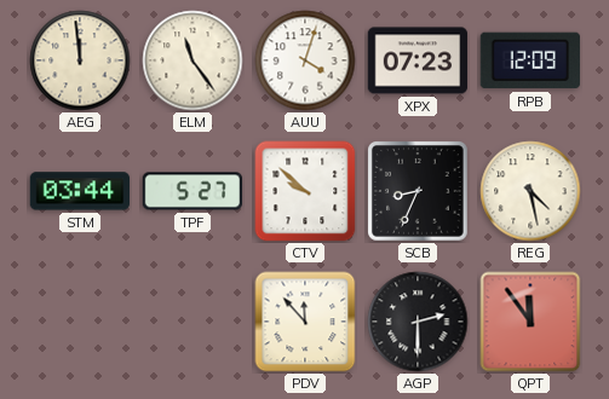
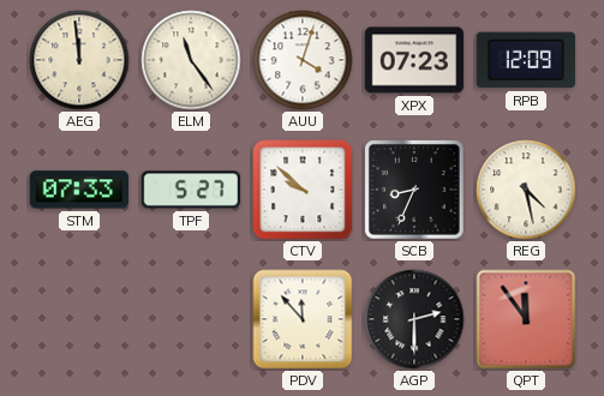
STM: 03:44 -> 07:33 (79, 190)
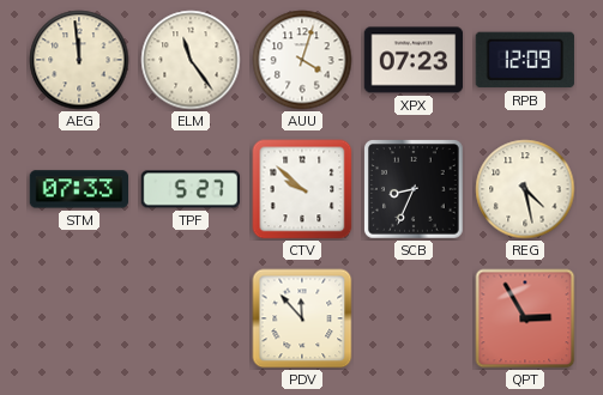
AGP: 2:30 -> none (414, 319)
QPT: 11:54 -> 2:55 (525, 318)
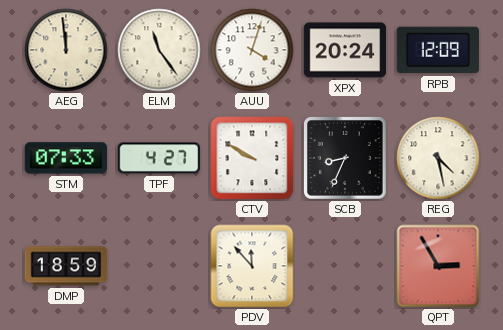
XPX: 07:23 -> 20:24 (345, 50)
TPF: 5:27 -> 4:27 (159, 158)
CTV: 9:52 -> 9:50 (252, 158)
DMP: none -> 18:59 (66, 266)
